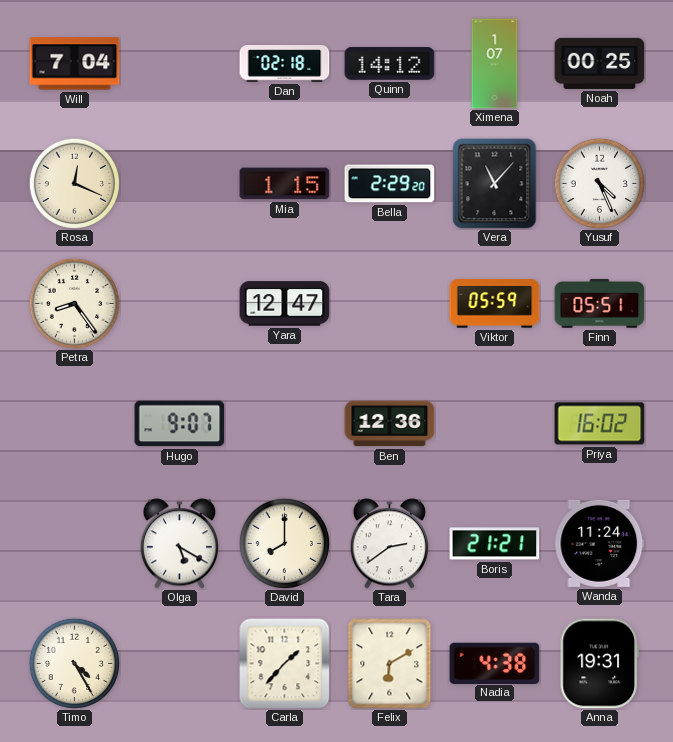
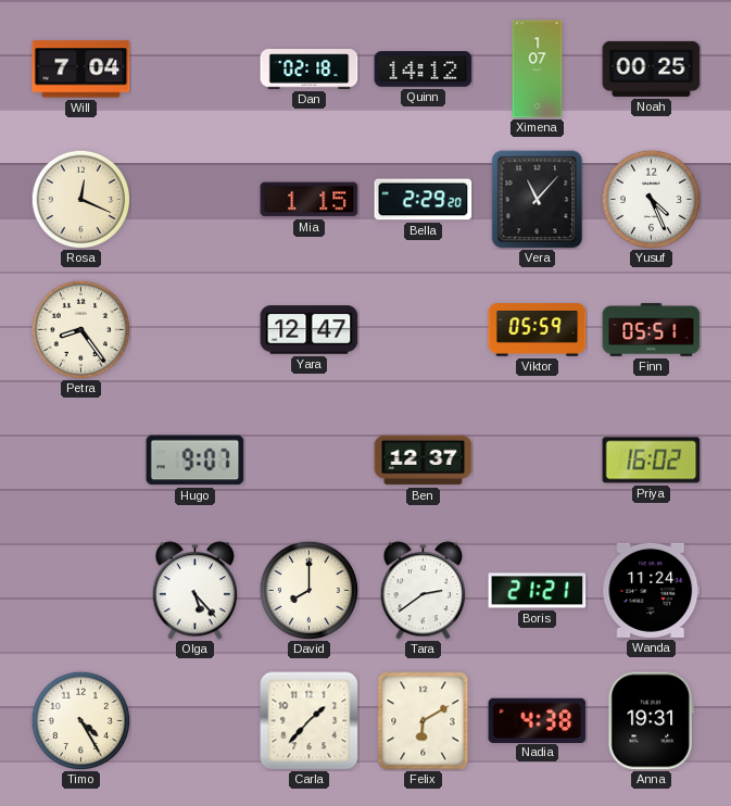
Ben: 12:36 -> 12:37 (424, 461)
Olga: 5:20 -> 5:23 (194, 591)
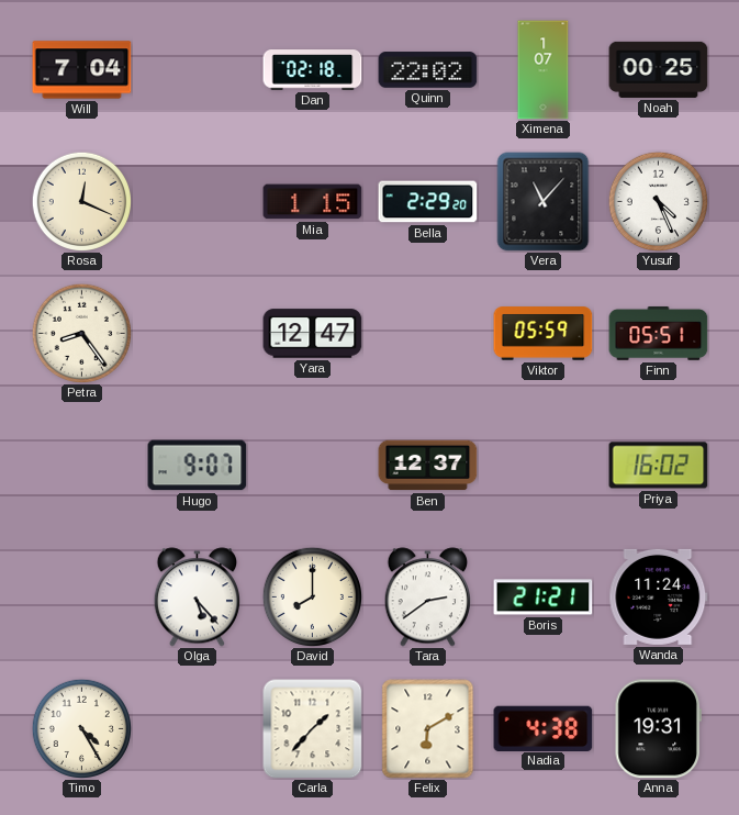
Quinn: 14:12 -> 22:02 (428, 70)
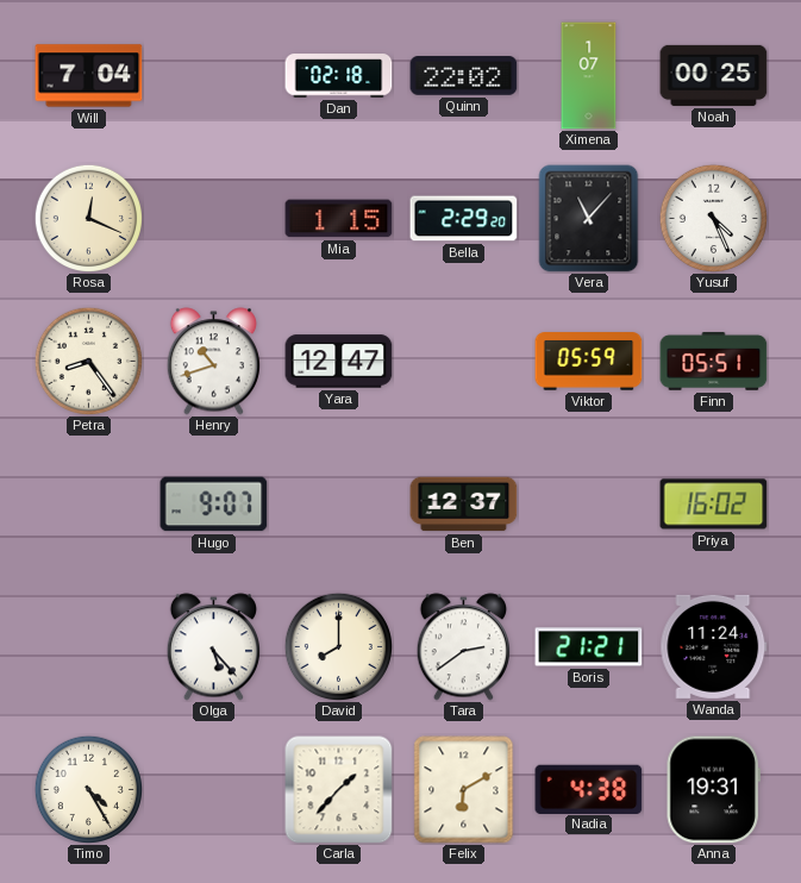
Henry: none -> 10:42 (213, 362)
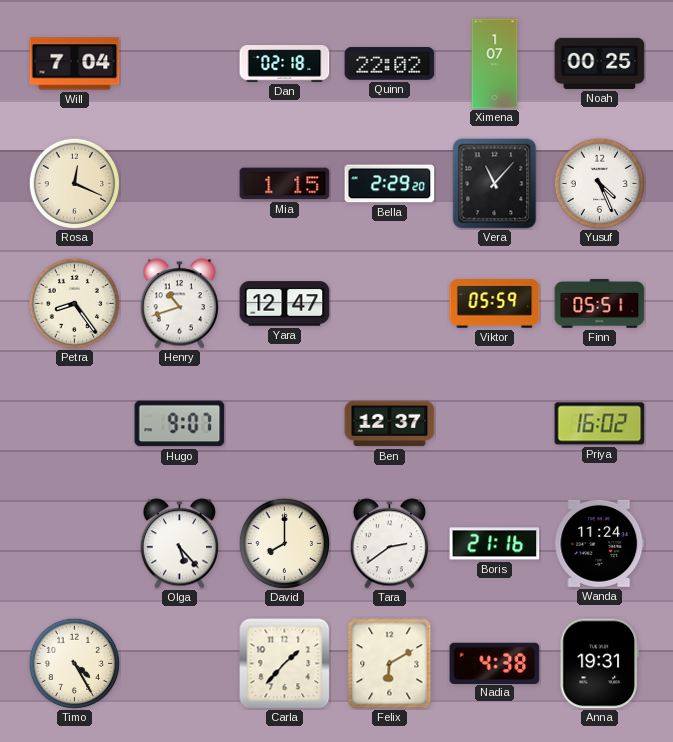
Boris: 21:21 -> 21:16 (495, 544)
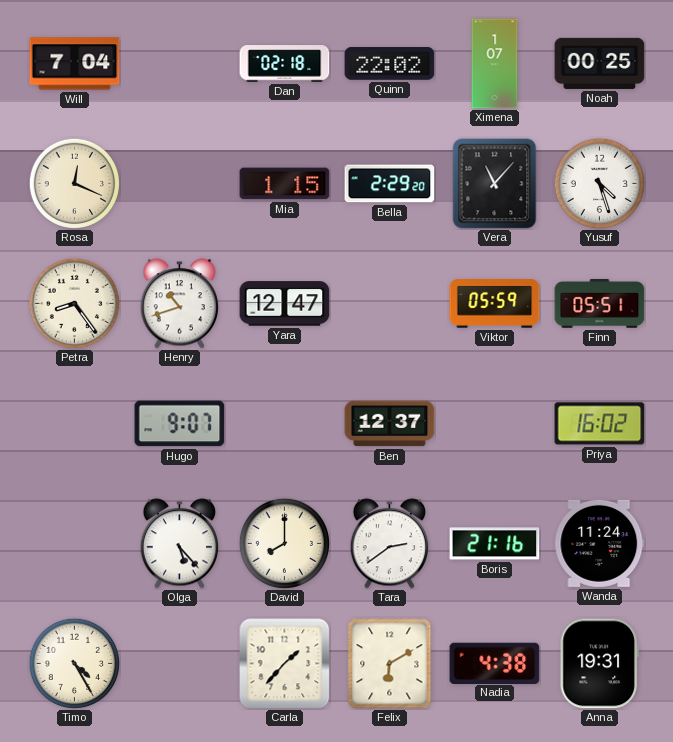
Yusuf: 4:26 -> 4:27 (599, 183)
